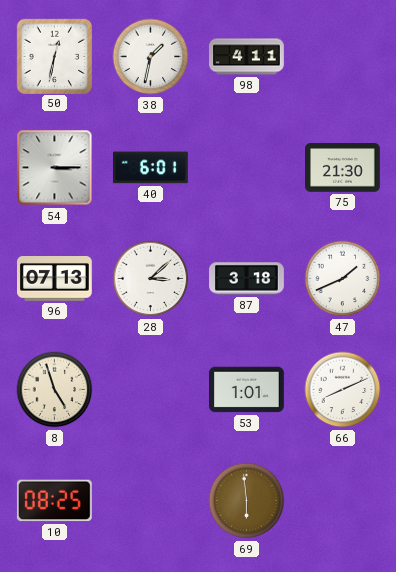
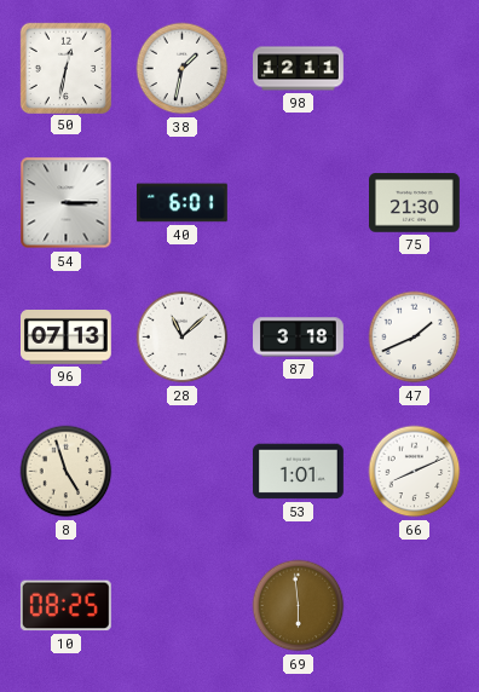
98: 4:11 -> 12:11 (299, 69)
28: 3:08 -> 11:08 (183, 338)
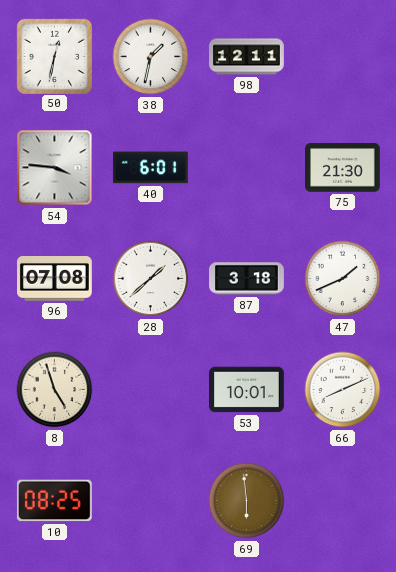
54: 3:15 -> 3:46 (55, 168)
96: 07:13 -> 07:08 (55, 279)
28: 11:08 -> 1:38 (151, 279)
53: 1:01 -> 10:01 (247, 390)
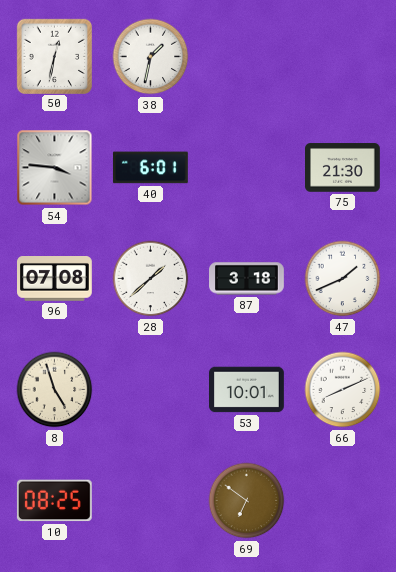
98: 12:11 -> none (247, 57)
69: 5:59 -> 6:51 (247, 501)
